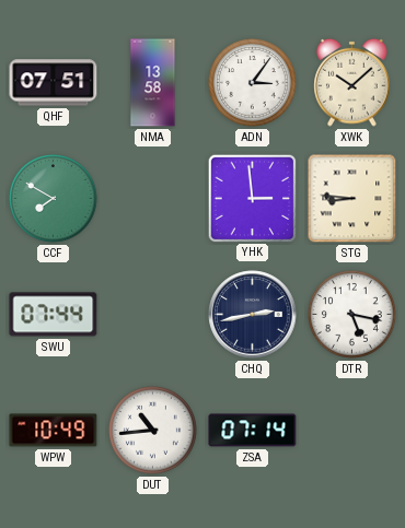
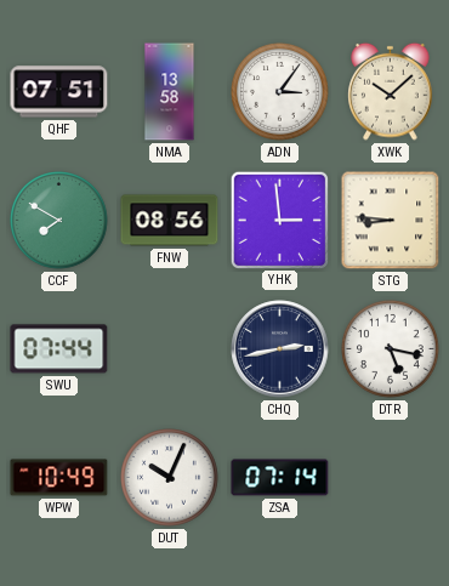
FNW: none -> 08:56 (170, 221)
DUT: 10:44 -> 10:04 (170, 478)
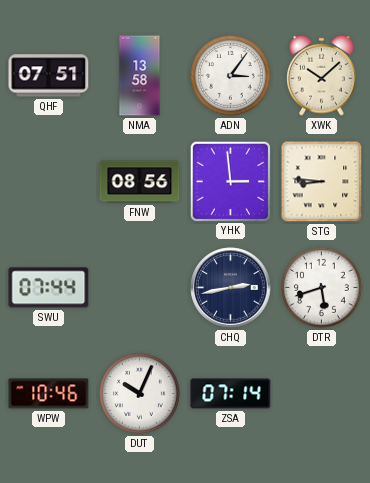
CCF: 7:50 -> none (59, 221)
DTR: 5:17 -> 5:42 (322, 288)
WPW: 10:49 -> 10:46 (49, 394)
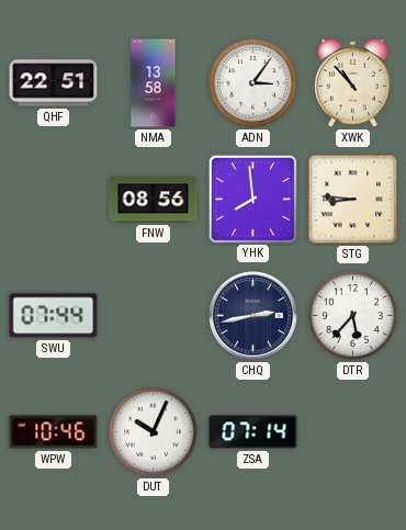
QHF: 07:51 -> 22:51 (54, 83)
XWK: 10:08 -> 10:53 (353, 82)
YHK: 2:59 -> 7:59 (252, 199)
DTR: 5:42 -> 5:37 (353, 316)
